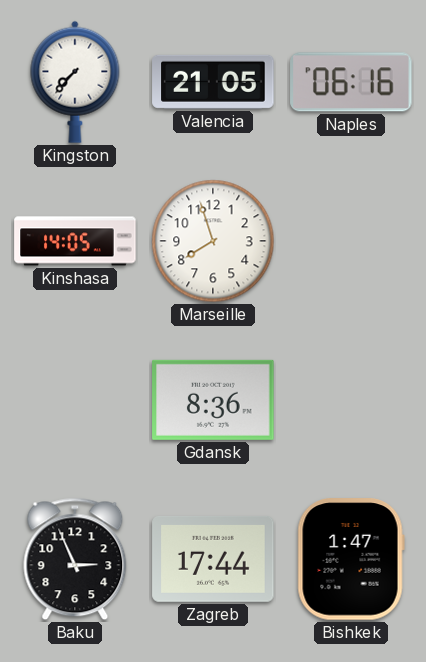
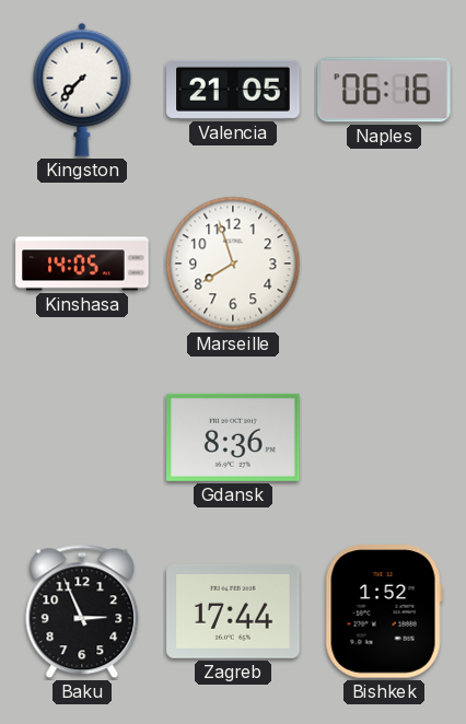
Bishkek: 1:47 -> 1:52 (384, 611)
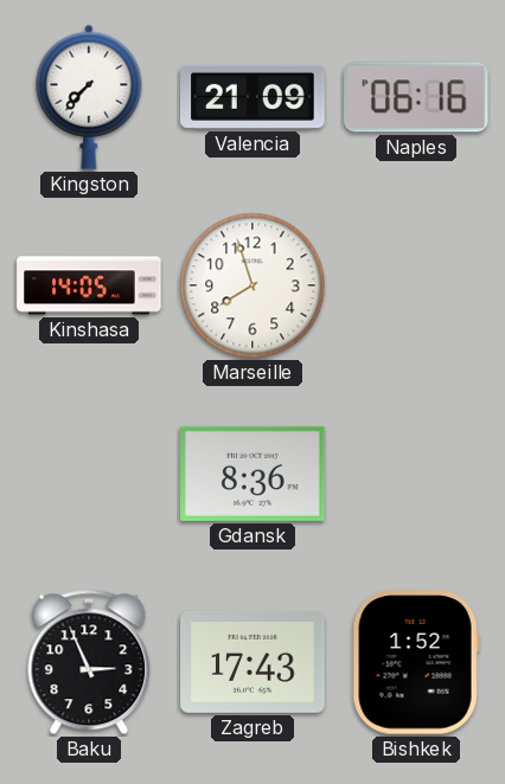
Valencia: 21:05 -> 21:09 (252, 97)
Zagreb: 17:44 -> 17:43 (252, 662)
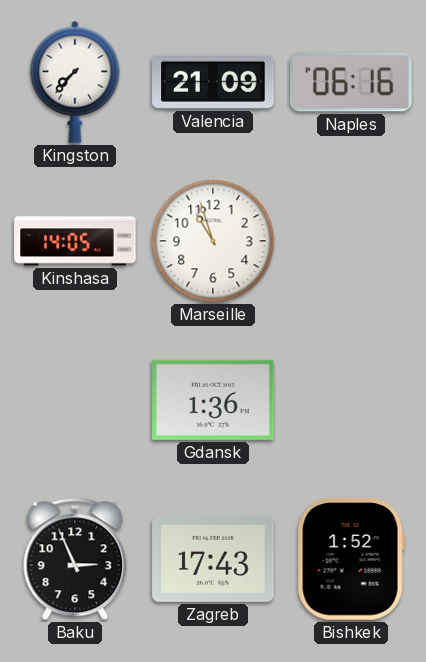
Marseille: 7:57 -> 10:57 (213, 241)
Gdansk: 8:36 -> 1:36 (213, 400)
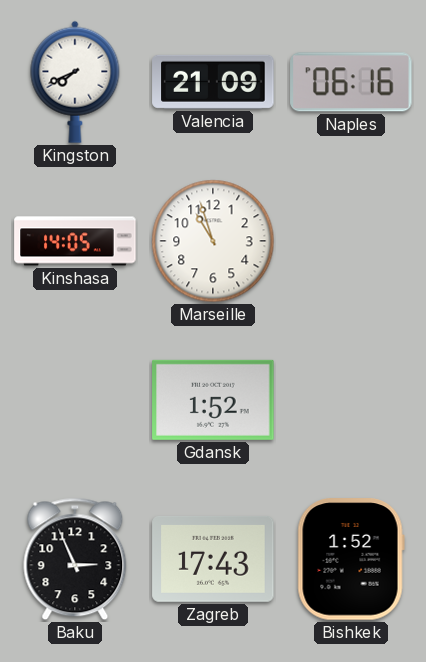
Kingston: 7:37 -> 7:41 (75, 82)
Gdansk: 1:36 -> 1:52 (213, 400)
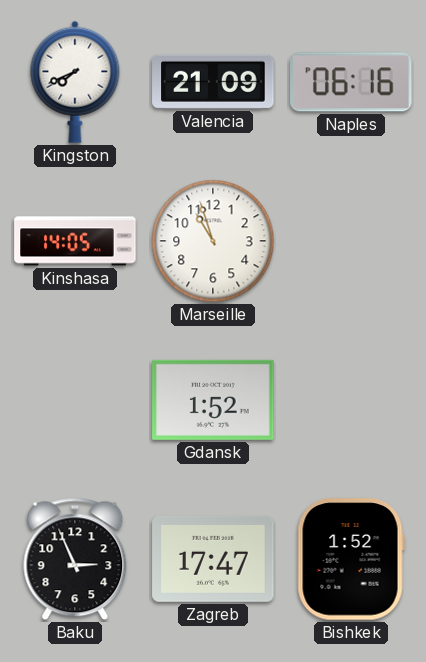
Zagreb: 17:43 -> 17:47 (213, 559)
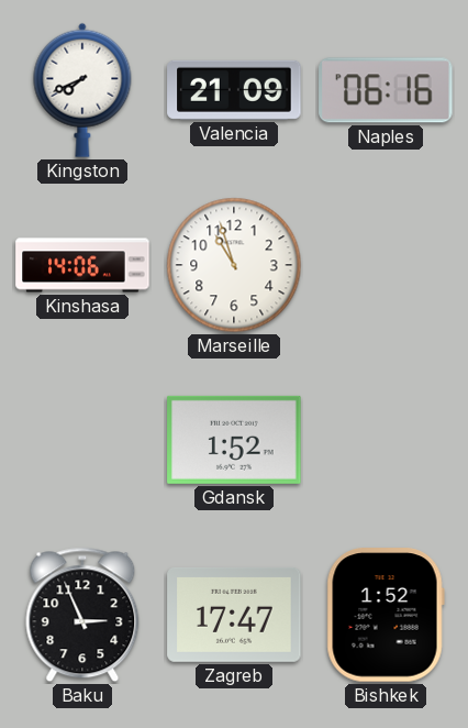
Kinshasa: 14:05 -> 14:06 (82, 265)
